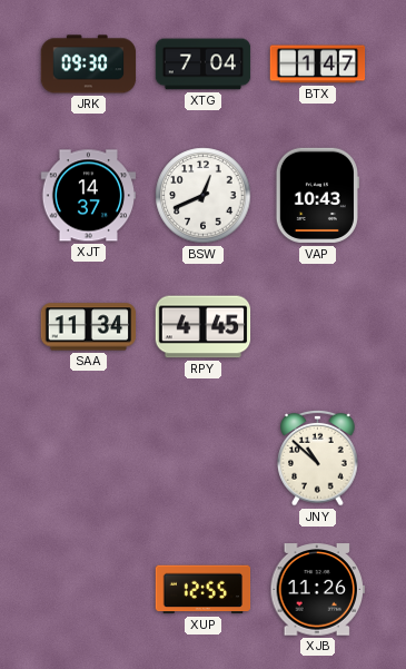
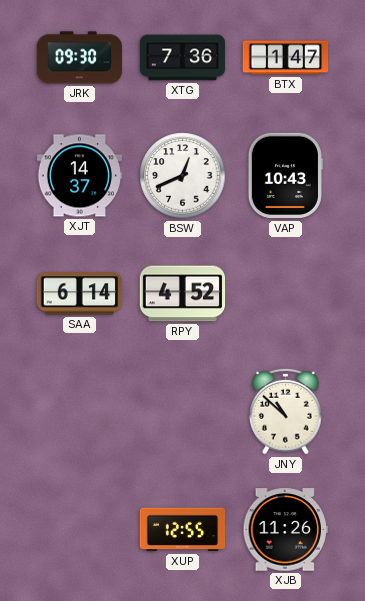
XTG: 7:04 -> 7:36 (183, 58)
SAA: 11:34 -> 6:14 (80, 294)
RPY: 4:45 -> 4:52 (183, 294)
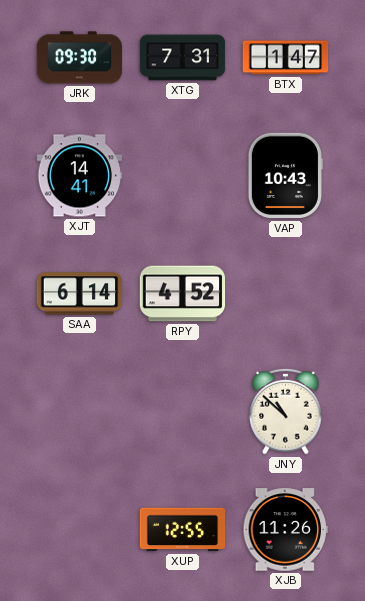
XTG: 7:36 -> 7:31 (183, 58)
XJT: 14:37 -> 14:41 (80, 176)
BSW: 12:41 -> none (183, 176)
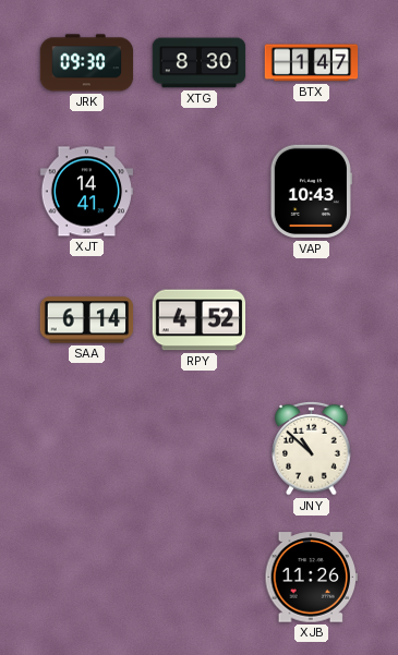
XTG: 7:31 -> 8:30 (200, 63)
XUP: 12:55 -> none (183, 530)
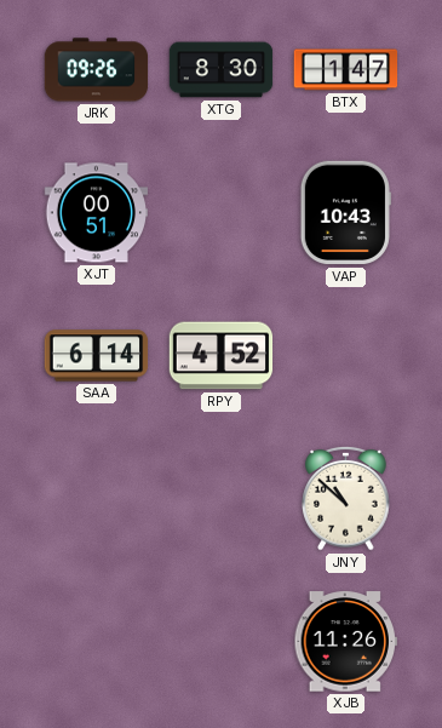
JRK: 09:30 -> 09:26 (97, 70)
XJT: 14:41 -> 00:51 (97, 213)
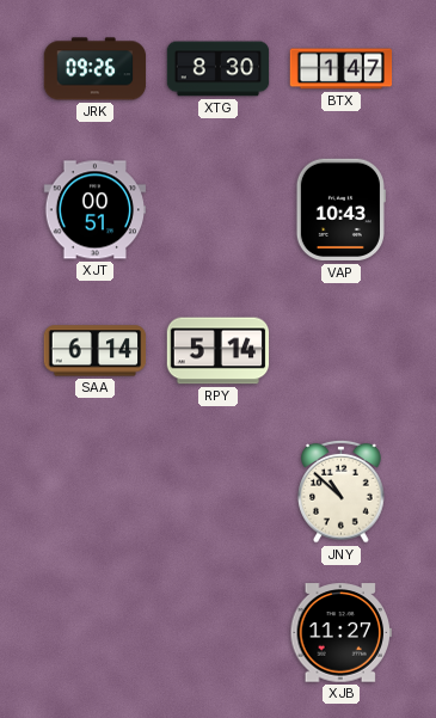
RPY: 4:52 -> 5:14 (219, 351)
XJB: 11:26 -> 11:27 (340, 633)
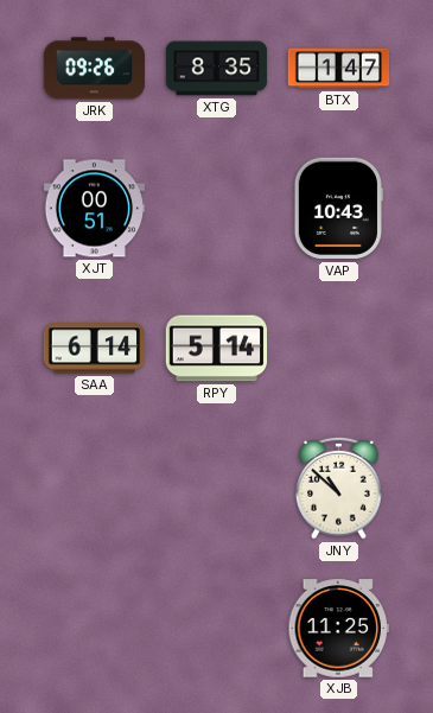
XTG: 8:30 -> 8:35 (217, 69)
XJB: 11:27 -> 11:25 (338, 629)
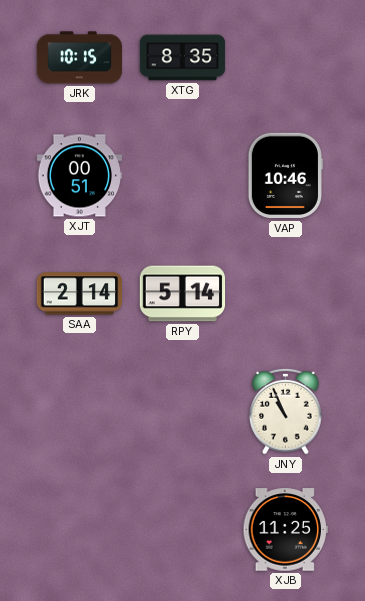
JRK: 09:26 -> 10:15 (80, 58)
BTX: 1:47 -> none (339, 69)
VAP: 10:43 -> 10:46 (285, 176)
SAA: 6:14 -> 2:14 (80, 294)
JNY: 10:52 -> 10:56 (286, 411)
